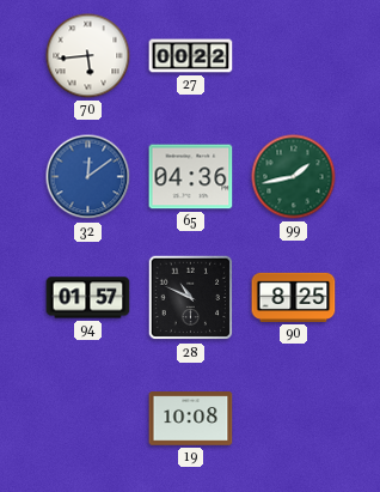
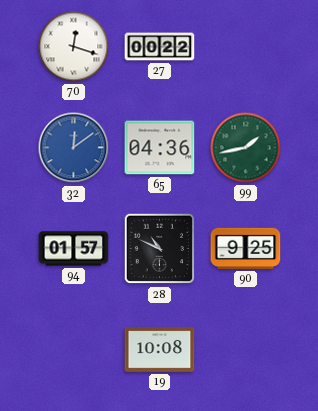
70: 5:44 -> 12:18 (74, 47)
90: 8:25 -> 9:25 (246, 248)
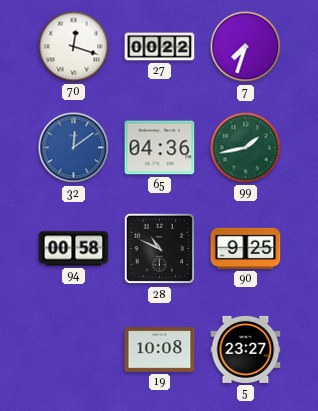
7: none -> 7:33 (246, 47)
94: 01:57 -> 00:58 (74, 249)
5: none -> 23:27 (246, 349)
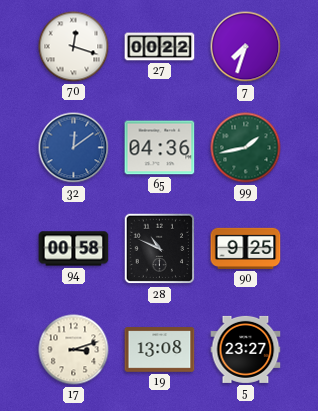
17: none -> 3:12 (74, 350)
19: 10:08 -> 13:08 (160, 350)
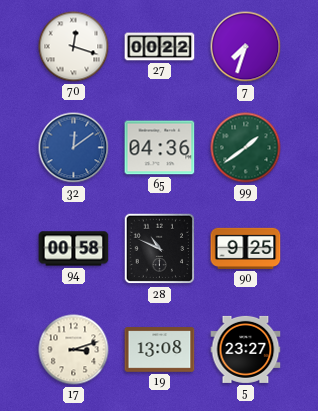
99: 1:43 -> 1:39 (246, 148)
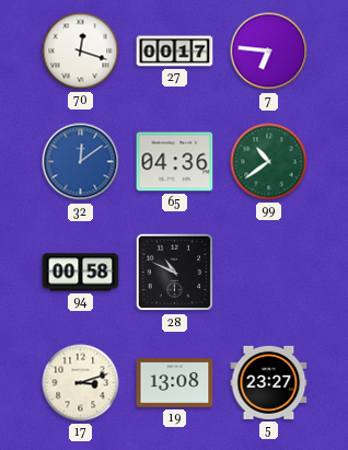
27: 00:22 -> 00:17 (175, 51)
7: 7:33 -> 6:46 (269, 51)
99: 1:39 -> 10:39 (269, 162)
90: 9:25 -> none (246, 248)
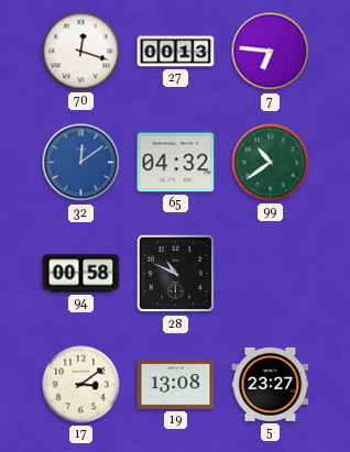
27: 00:17 -> 00:13 (176, 52)
65: 04:36 -> 04:32 (176, 163)
17: 3:12 -> 3:09 (81, 385)
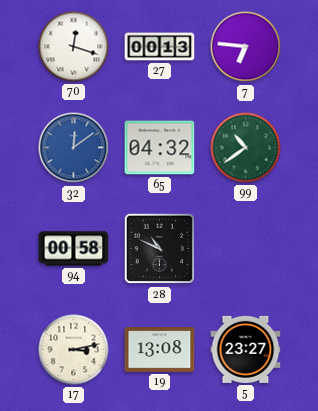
17: 3:09 -> 3:13 (74, 350)
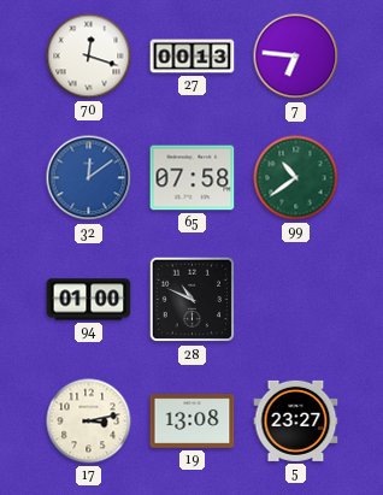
65: 04:32 -> 07:58 (193, 178)
94: 00:58 -> 01:00 (89, 300)
